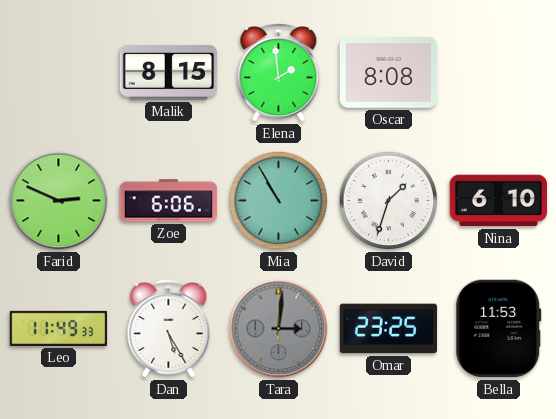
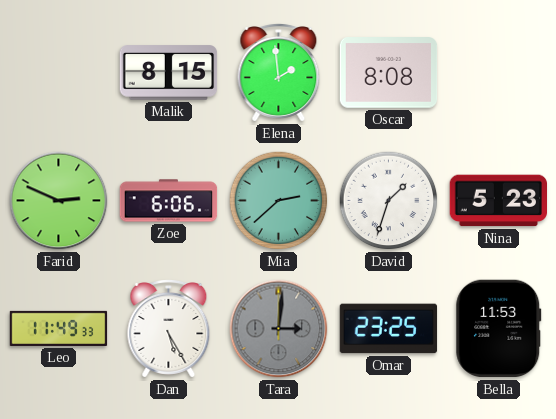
Mia: 10:55 -> 2:38 (279, 201)
Nina: 6:10 -> 5:23 (499, 201)
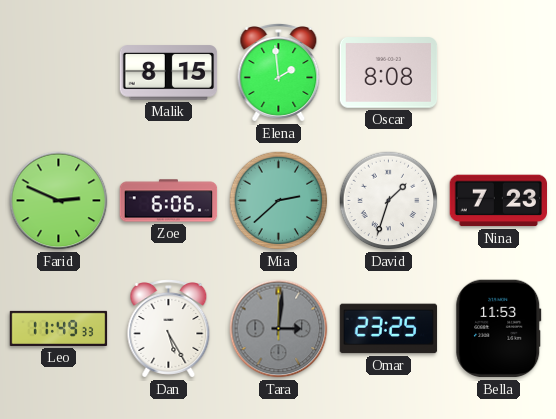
Nina: 5:23 -> 7:23 (499, 201)
